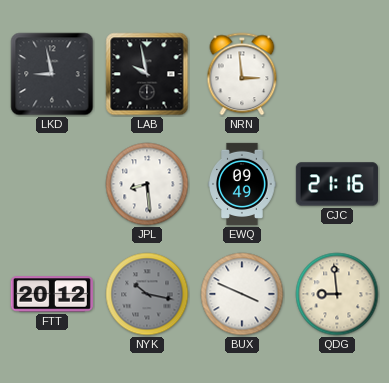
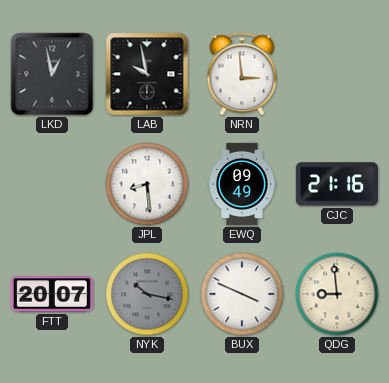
LKD: 8:58 -> 12:58 (52, 74)
FTT: 20:12 -> 20:07 (52, 294)
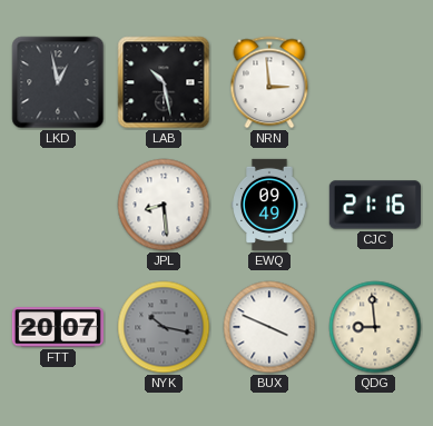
LAB: 9:58 -> 10:28 (164, 82)
